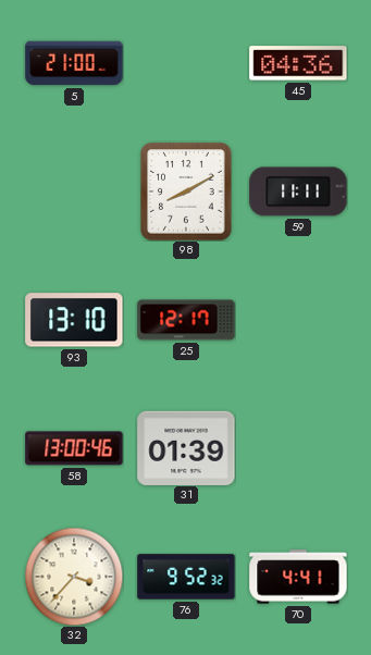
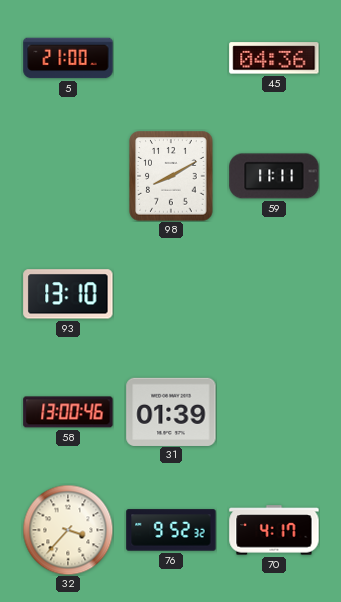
25: 12:17 -> none (186, 320)
70: 4:41 -> 4:17 (274, 530)
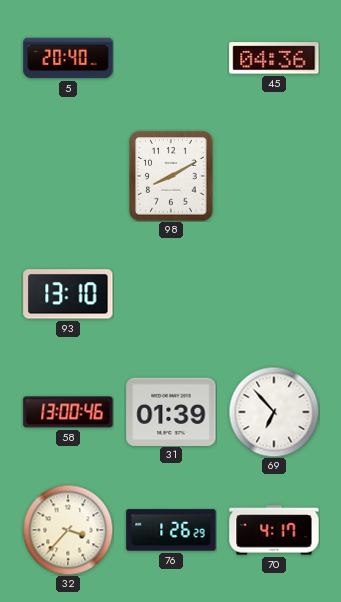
5: 21:00 -> 20:40 (68, 58)
59: 11:11 -> none (274, 176)
69: none -> 6:53 (274, 412)
76: 9:52 -> 1:26 (171, 530)
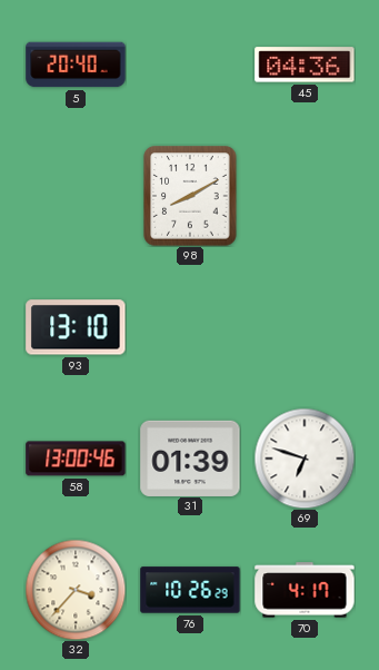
69: 6:53 -> 6:48 (305, 459)
76: 1:26 -> 10:26 (190, 590)
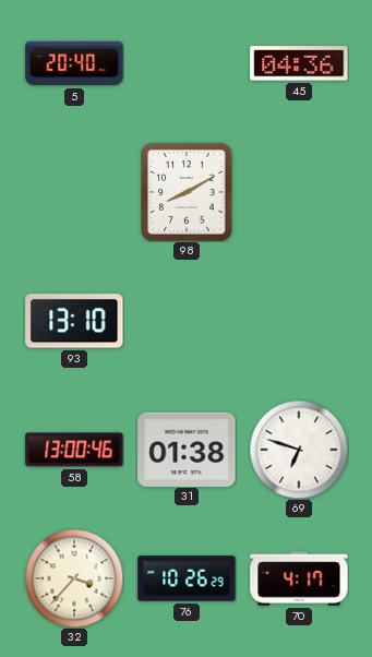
31: 01:39 -> 01:38 (187, 449)
